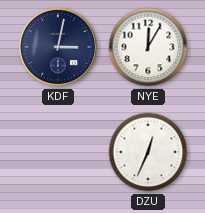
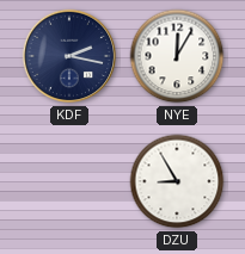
KDF: 3:02 -> 2:17 (69, 56)
DZU: 12:34 -> 8:55 (177, 181)
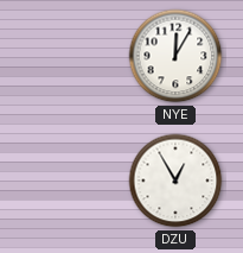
KDF: 2:17 -> none (69, 56)
DZU: 8:55 -> 12:55 (175, 181)
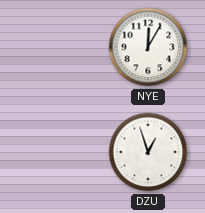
DZU: 12:55 -> 12:57 (148, 152)
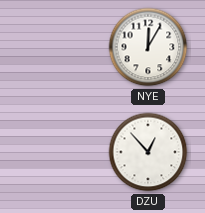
DZU: 12:57 -> 12:53 (148, 152)
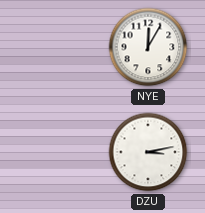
DZU: 12:53 -> 3:13 (148, 152)
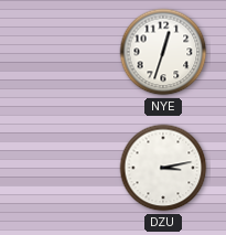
NYE: 12:05 -> 12:33 (163, 52)
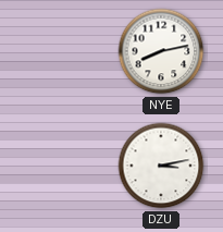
NYE: 12:33 -> 8:13 (161, 51)
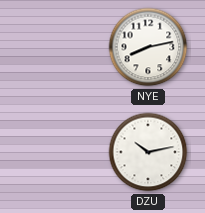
DZU: 3:13 -> 10:13 (148, 152)
